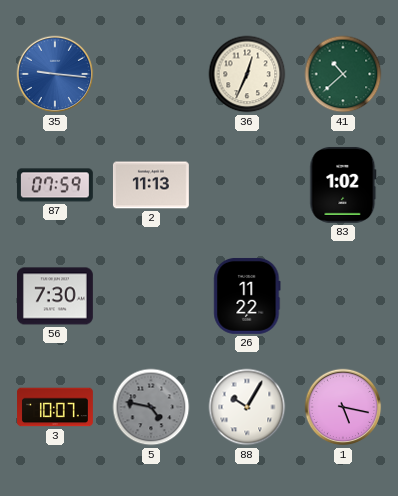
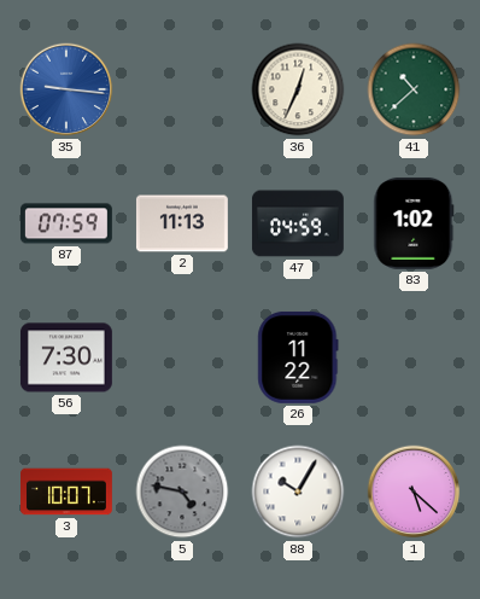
47: none -> 04:59 (298, 223)
1: 5:17 -> 5:22 (414, 492)
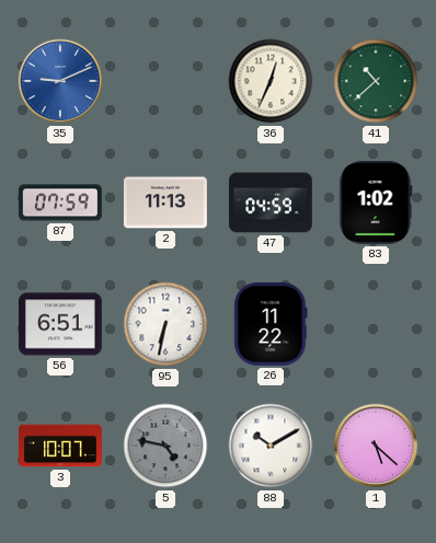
35: 9:16 -> 9:11 (60, 81)
56: 7:30 -> 6:51 (60, 324)
95: none -> 6:32 (165, 324)
88: 10:05 -> 10:10 (271, 446)
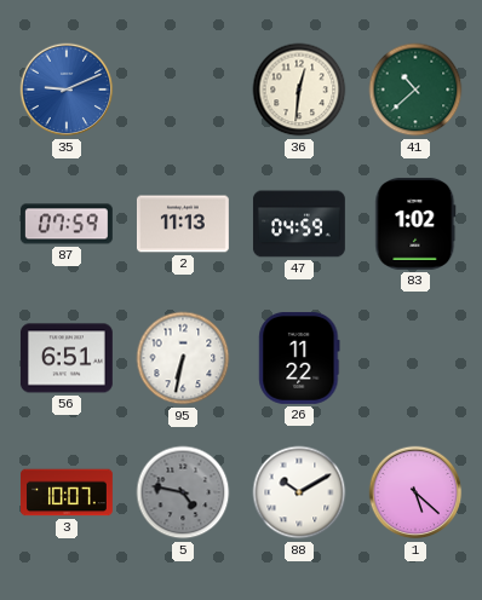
36: 12:34 -> 12:31 (299, 90)
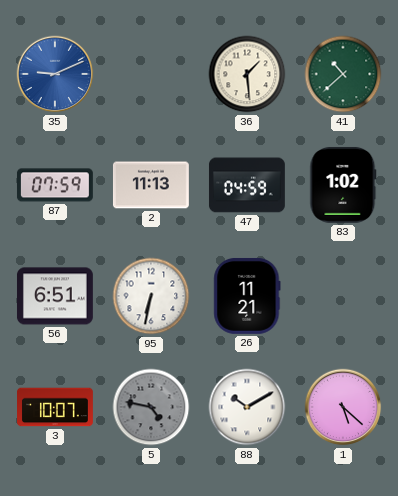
36: 12:31 -> 1:29 (247, 74)
26: 11:22 -> 11:21 (247, 296)
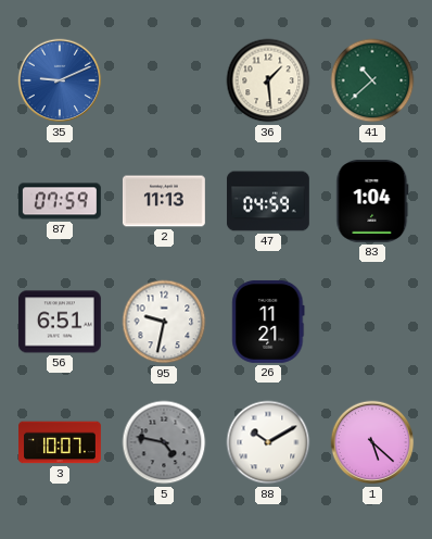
83: 1:02 -> 1:04 (372, 201)
95: 6:32 -> 9:32 (164, 322)
